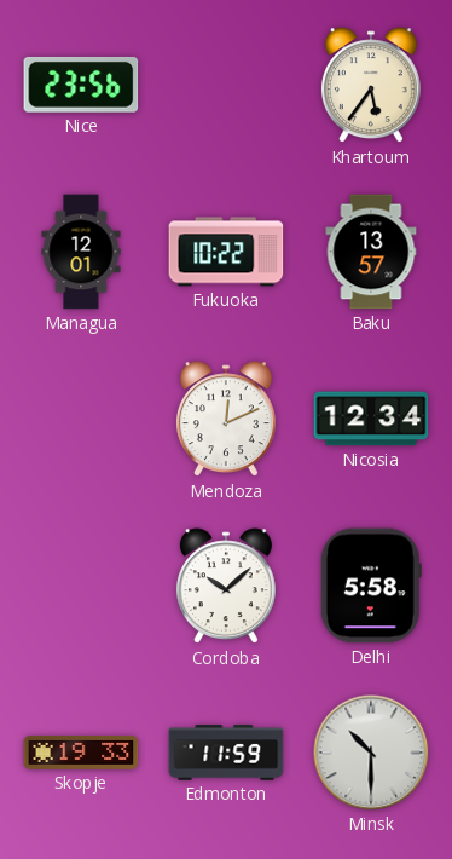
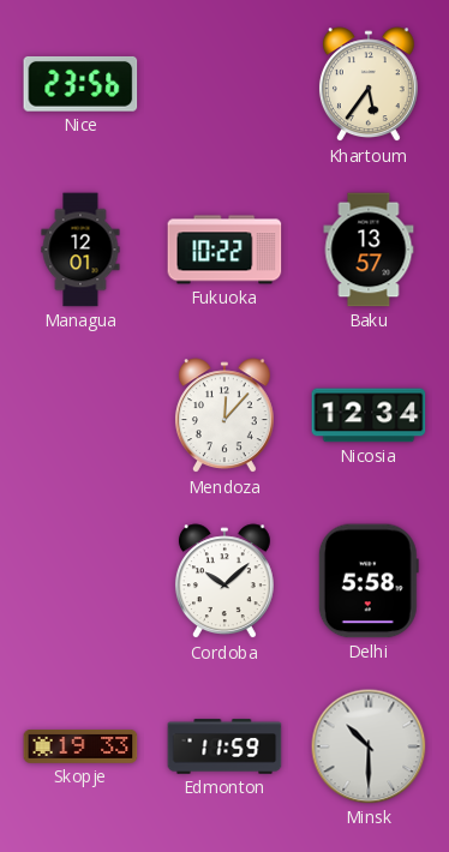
Mendoza: 12:11 -> 12:07 (224, 416)
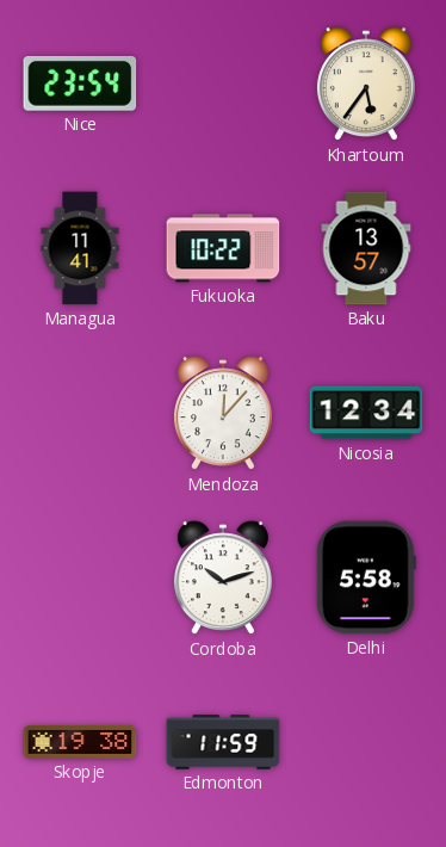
Nice: 23:56 -> 23:54 (80, 84)
Managua: 12:01 -> 11:41 (80, 248)
Cordoba: 10:08 -> 10:12 (223, 579)
Skopje: 19:33 -> 19:38 (80, 743)
Minsk: 10:30 -> none (369, 746)
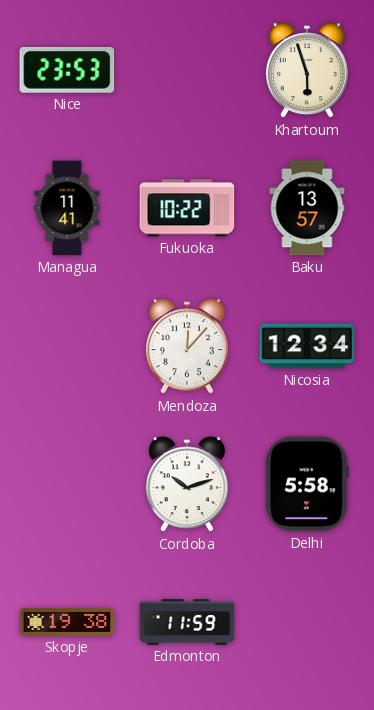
Nice: 23:54 -> 23:53 (67, 70)
Khartoum: 5:36 -> 5:57 (307, 71)
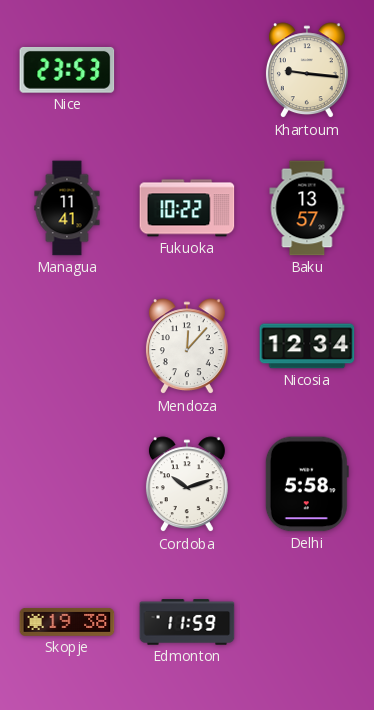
Khartoum: 5:57 -> 9:16 (307, 71)
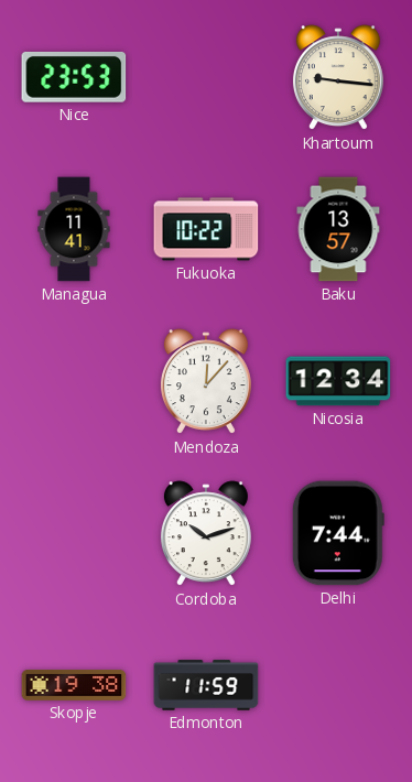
Delhi: 5:58 -> 7:44 (338, 533)
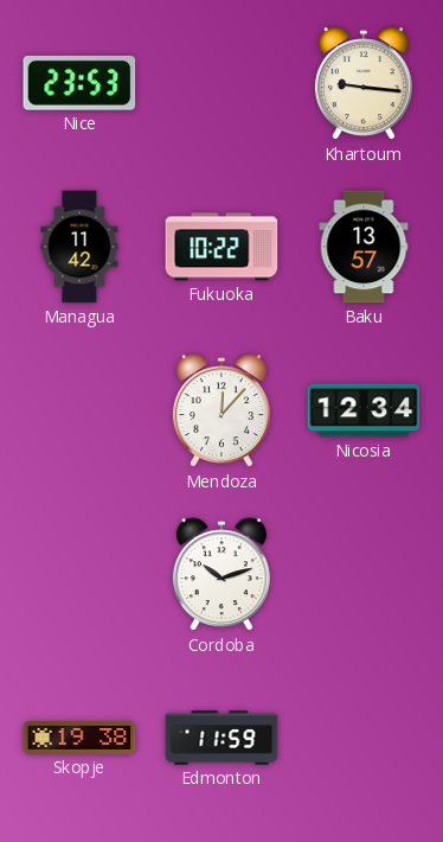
Managua: 11:41 -> 11:42 (79, 247)
Delhi: 7:44 -> none (338, 533)
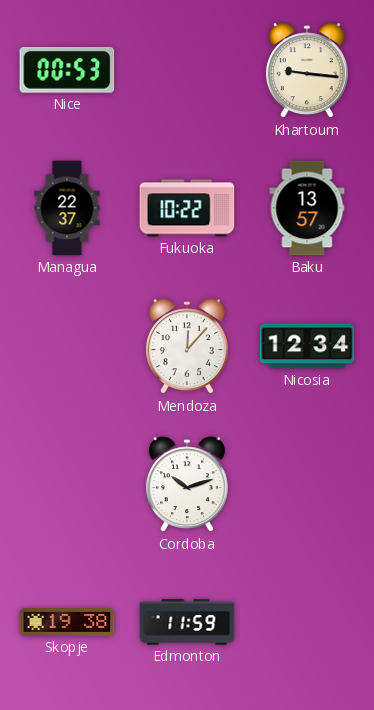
Nice: 23:53 -> 00:53 (67, 70)
Managua: 11:42 -> 22:37 (67, 208)
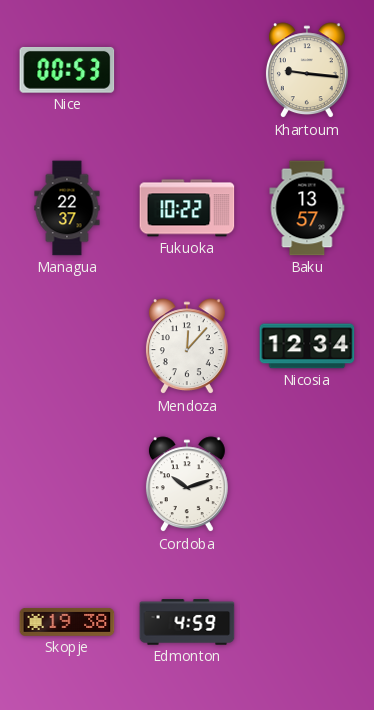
Edmonton: 11:59 -> 4:59 (187, 622)
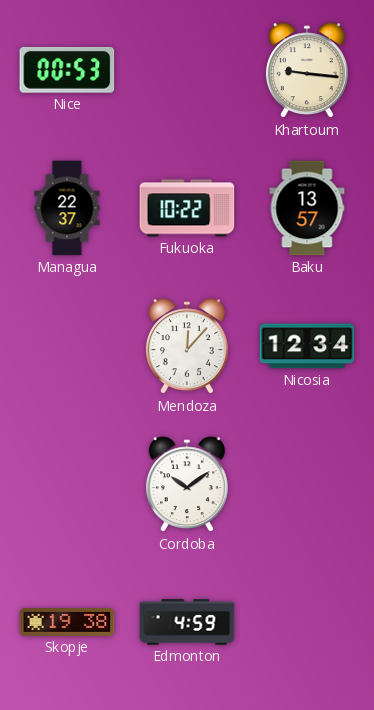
Cordoba: 10:12 -> 10:09 (187, 485)
